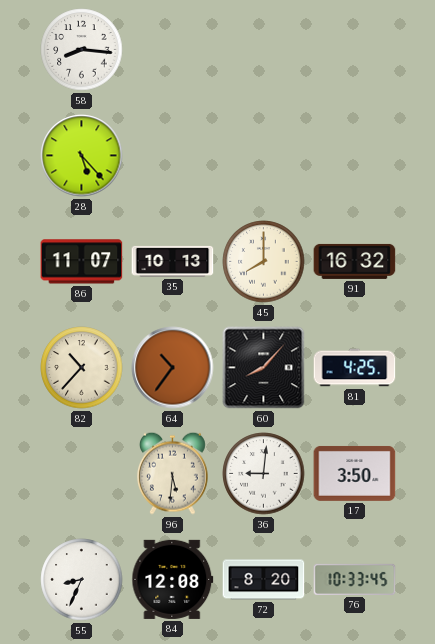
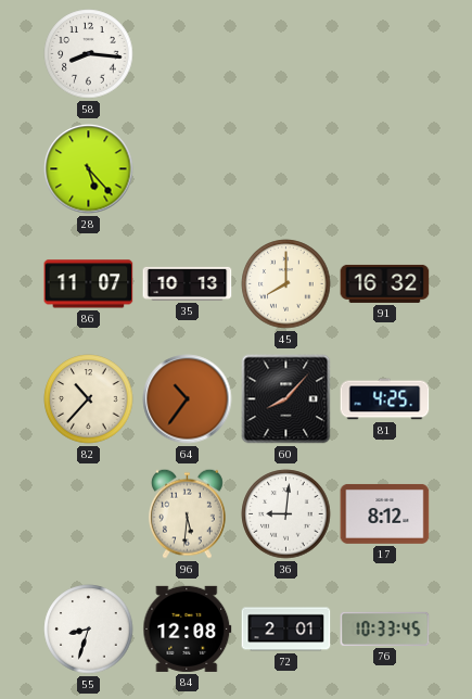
17: 3:50 -> 8:12 (385, 513)
55: 8:34 -> 8:33 (89, 630)
72: 8:20 -> 2:01 (286, 630)
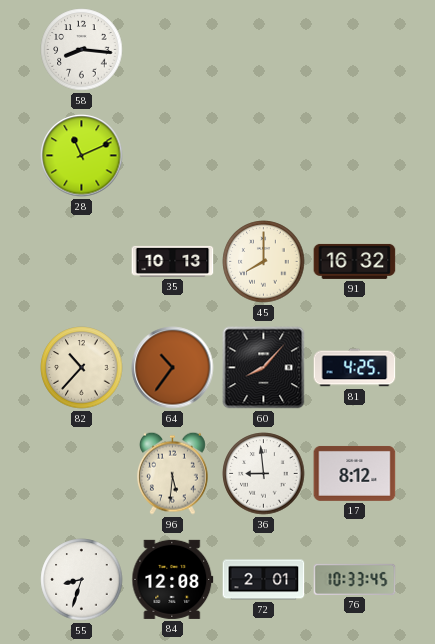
28: 5:23 -> 11:11 (82, 156)
86: 11:07 -> none (89, 284)
36: 9:01 -> 8:59 (264, 474)
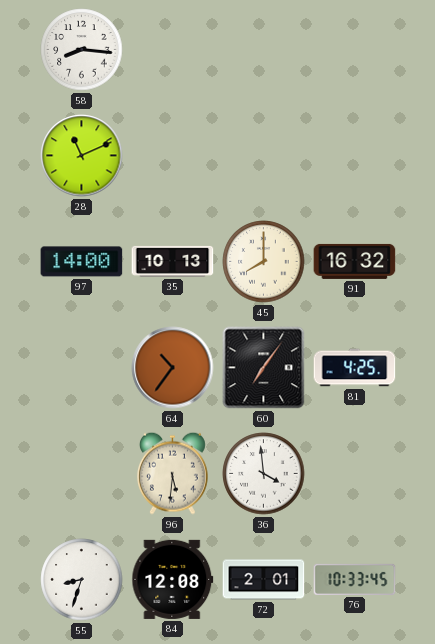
97: none -> 14:00 (82, 262)
82: 10:37 -> none (82, 368)
60: 8:07 -> 7:06 (264, 368)
36: 8:59 -> 3:59 (264, 474)
17: 8:12 -> none (355, 473)
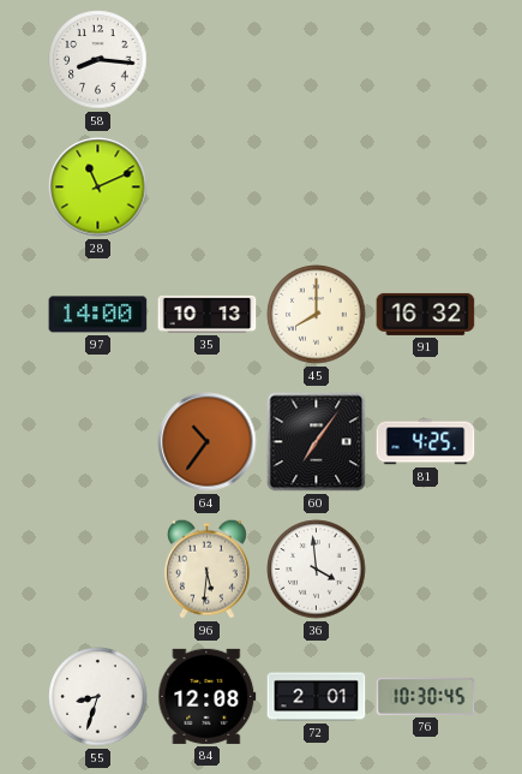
76: 10:33 -> 10:30 (426, 696)
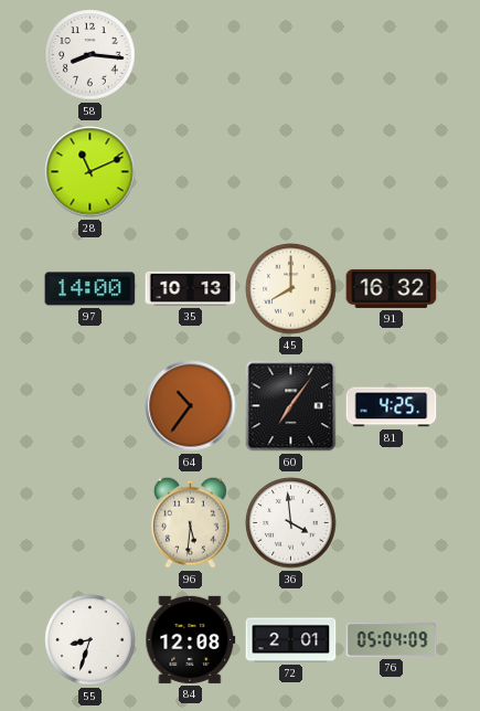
76: 10:30 -> 05:04 (392, 639)
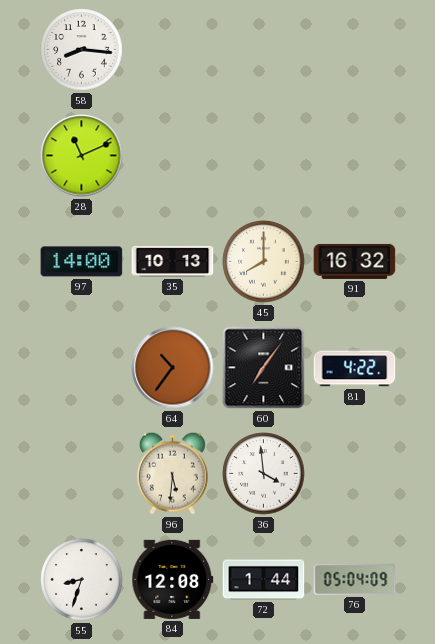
81: 4:25 -> 4:22 (355, 368)
72: 2:01 -> 1:44 (264, 580)
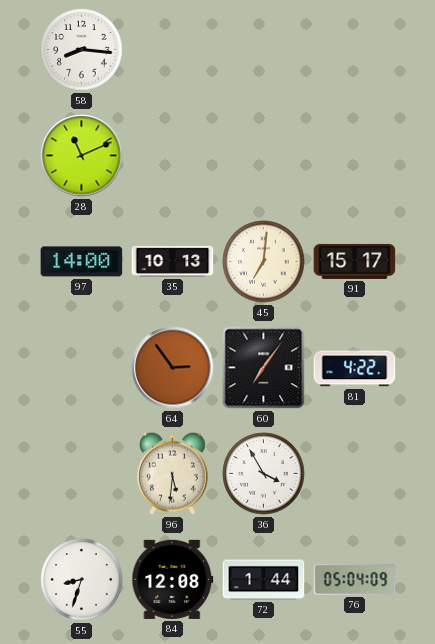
45: 8:00 -> 7:01 (264, 262)
91: 16:32 -> 15:17 (355, 261)
64: 10:36 -> 2:54 (173, 368)
36: 3:59 -> 3:55 (264, 474)
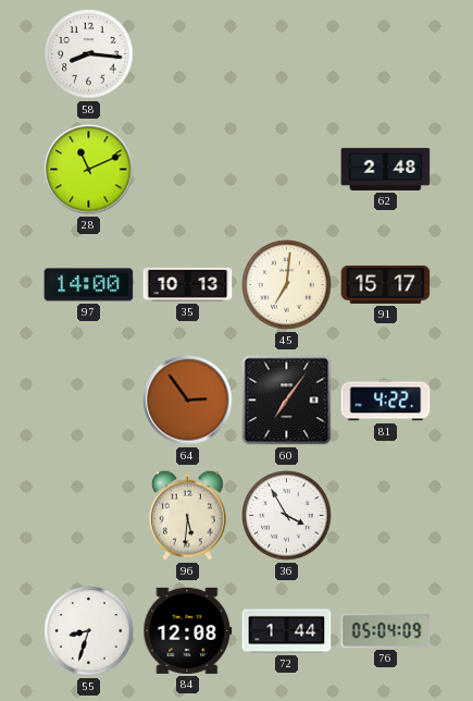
62: none -> 2:48 (386, 169)
